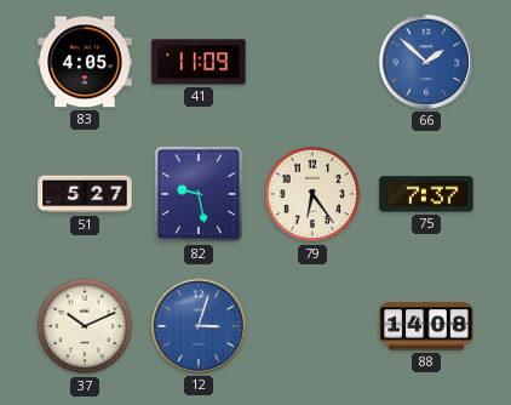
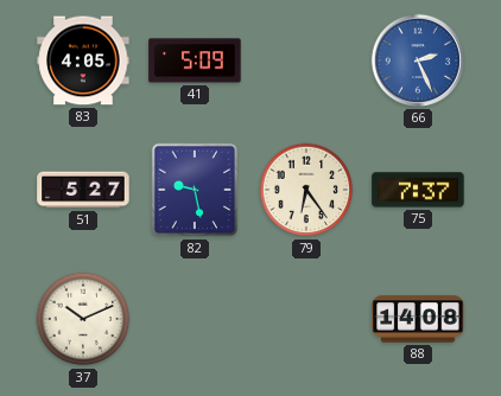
41: 11:09 -> 5:09 (195, 60)
66: 1:52 -> 2:26 (418, 60)
12: 3:03 -> none (199, 326)
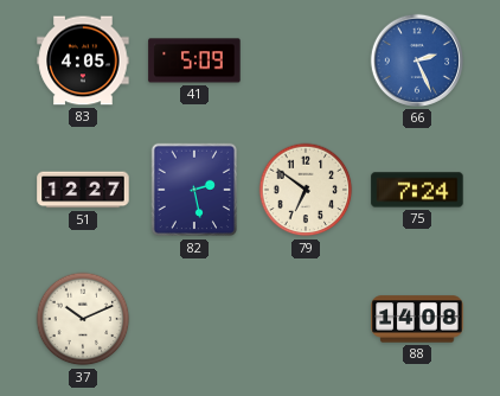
51: 5:27 -> 12:27 (83, 190)
82: 9:28 -> 2:28 (194, 190)
79: 6:24 -> 6:51 (306, 190)
75: 7:37 -> 7:24 (417, 190)
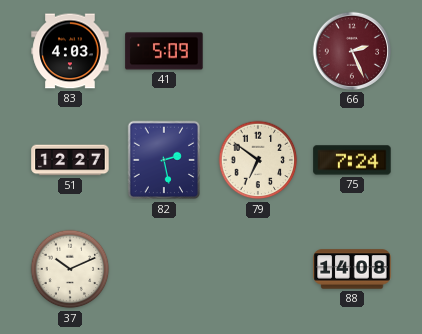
83: 4:05 -> 4:03 (70, 51)
66 dial: blue -> burgundy (352, 51)
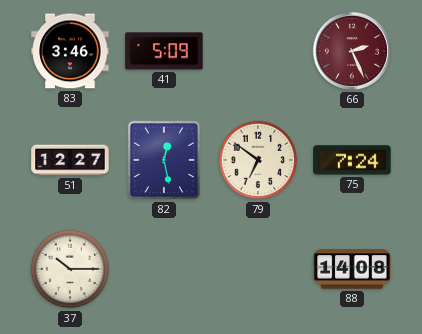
83: 4:03 -> 3:46 (70, 51)
82: 2:28 -> 12:28 (164, 160)
37: 10:11 -> 10:15 (70, 269)
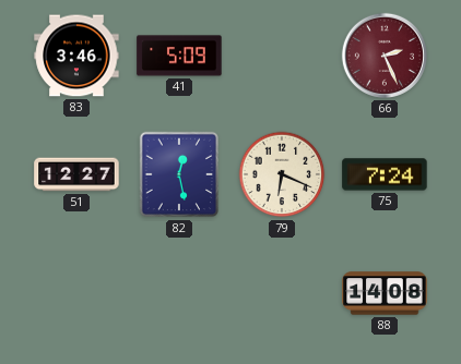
79: 6:51 -> 6:19 (282, 174)
37: 10:15 -> none (70, 269)
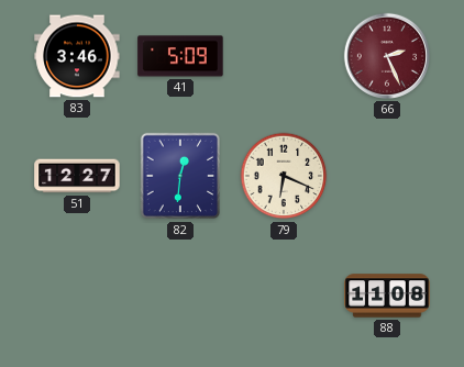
82: 12:28 -> 12:31 (180, 176)
75: 7:24 -> none (385, 174)
88: 14:08 -> 11:08 (387, 296)
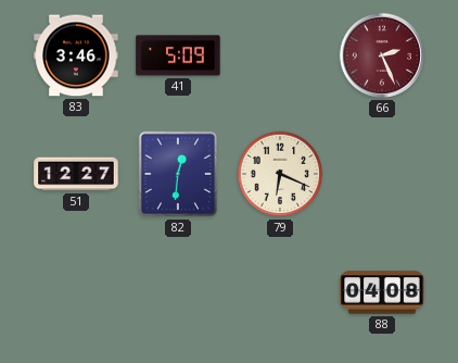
88: 11:08 -> 04:08 (382, 292)
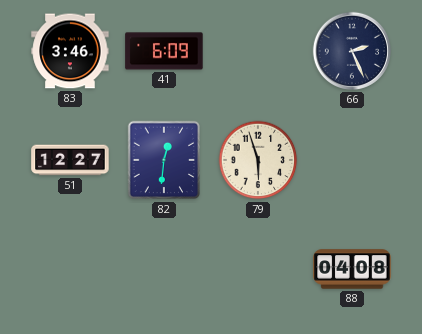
41: 5:09 -> 6:09 (164, 51)
66 dial: burgundy -> navy (352, 51)
79: 6:19 -> 5:57 (258, 160)
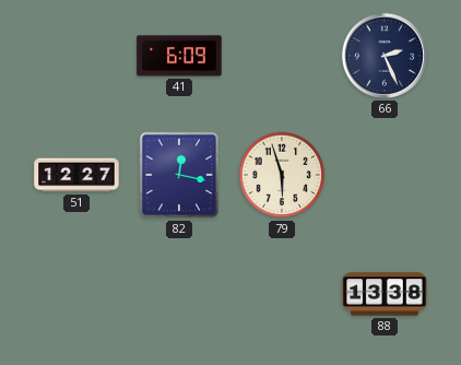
83: 3:46 -> none (70, 51)
82: 12:31 -> 12:17 (179, 175)
88: 04:08 -> 13:38 (385, 294)
